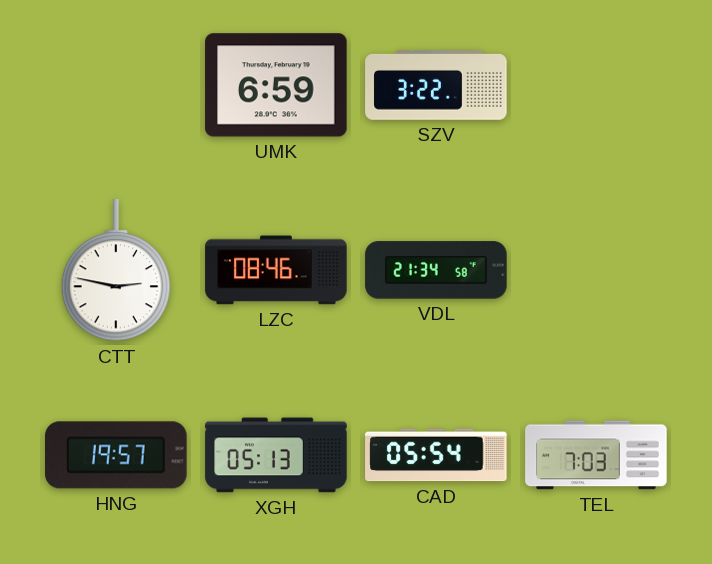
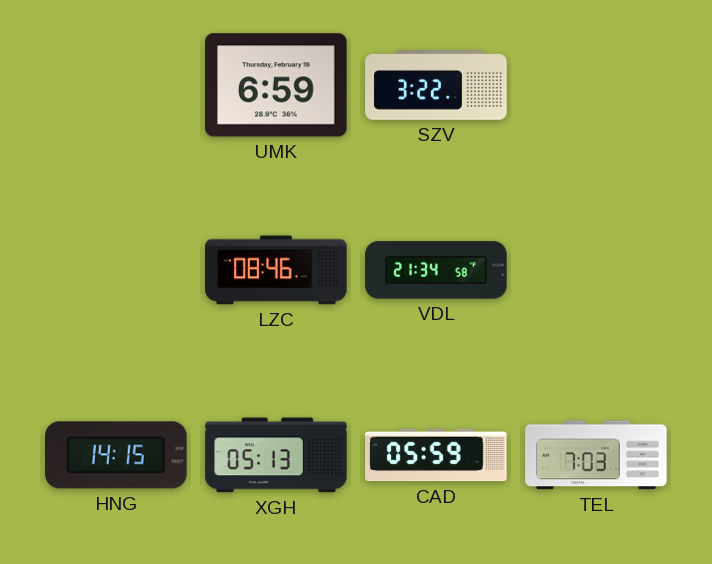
CTT: 2:47 -> none (115, 271)
HNG: 19:57 -> 14:15 (116, 455)
CAD: 05:54 -> 05:59 (436, 455)
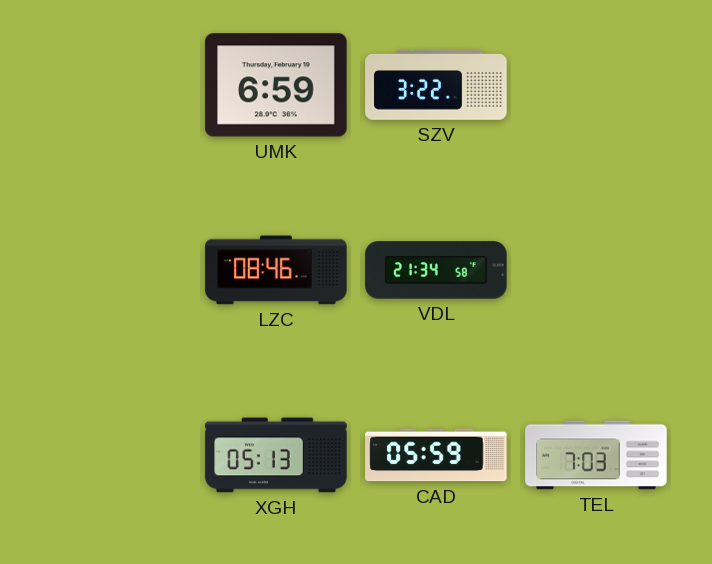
HNG: 14:15 -> none (116, 455)
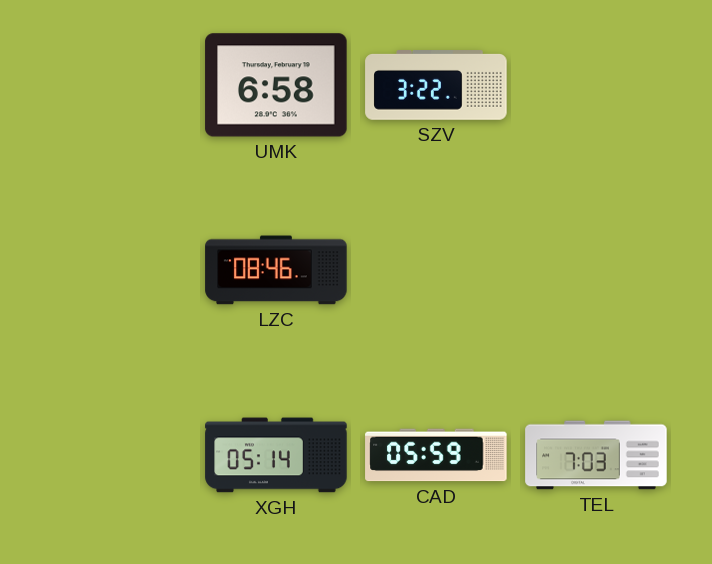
UMK: 6:59 -> 6:58 (276, 85)
VDL: 21:34 -> none (436, 270)
XGH: 05:13 -> 05:14 (276, 455)
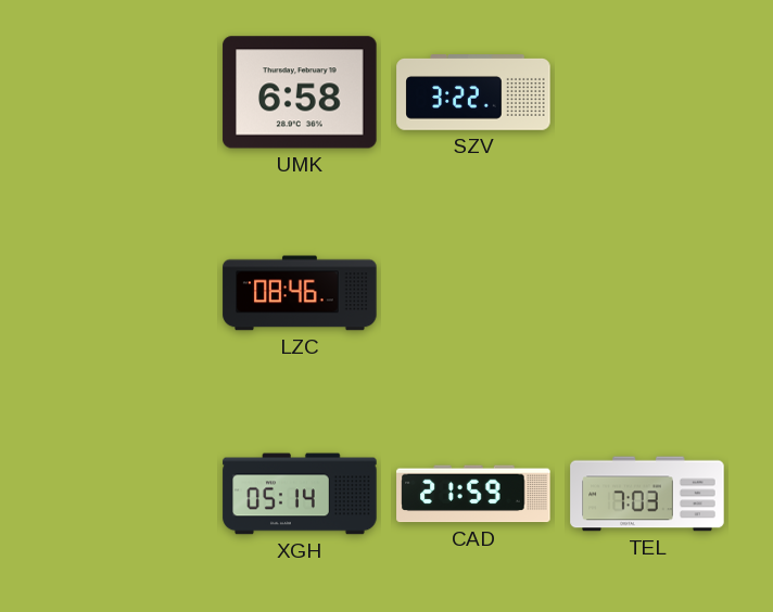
CAD: 05:59 -> 21:59 (473, 494)
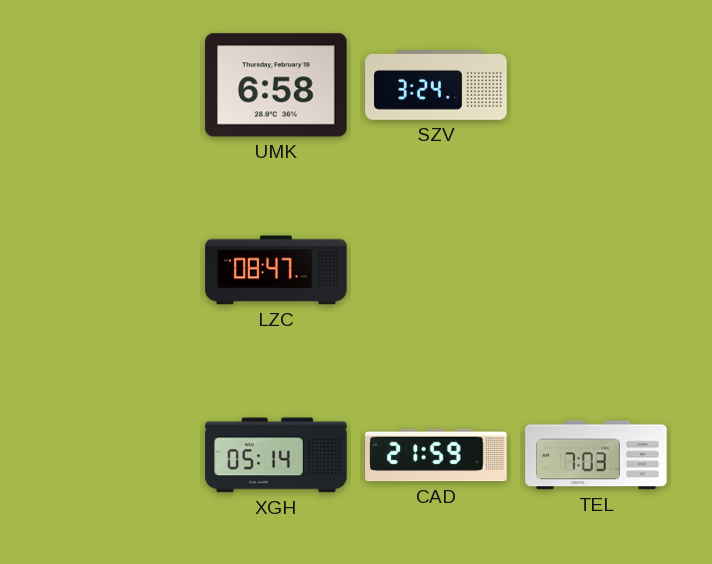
SZV: 3:22 -> 3:24 (436, 85)
LZC: 08:46 -> 08:47 (276, 270)
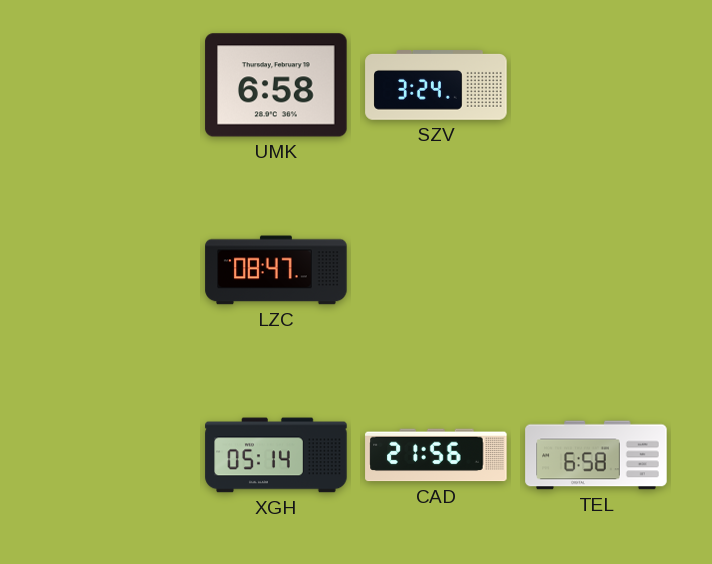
CAD: 21:59 -> 21:56 (436, 455)
TEL: 7:03 -> 6:58 (596, 455)
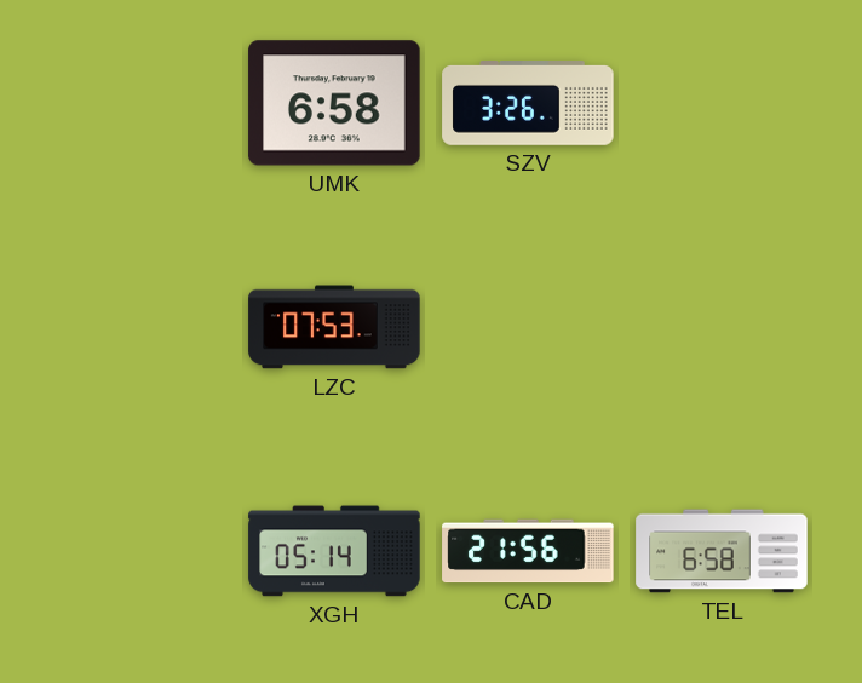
SZV: 3:24 -> 3:26 (528, 103)
LZC: 08:47 -> 07:53 (334, 327)
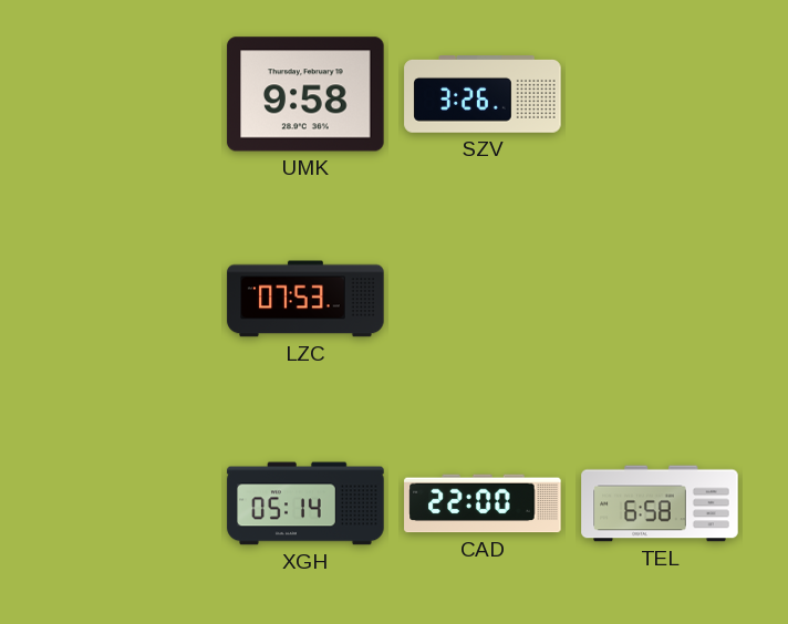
UMK: 6:58 -> 9:58 (305, 94)
CAD: 21:56 -> 22:00 (483, 503)
